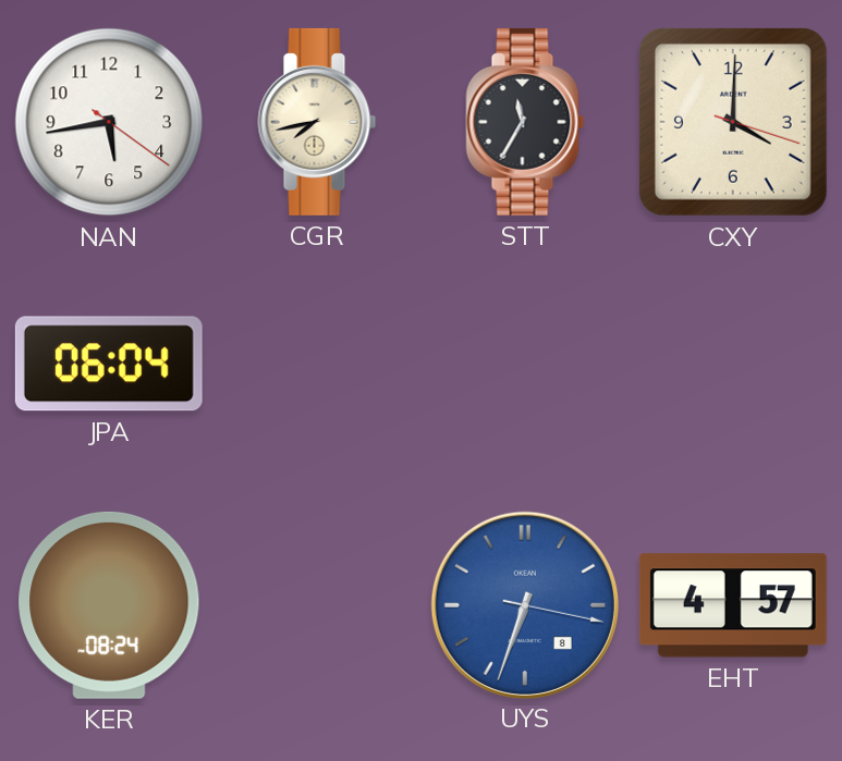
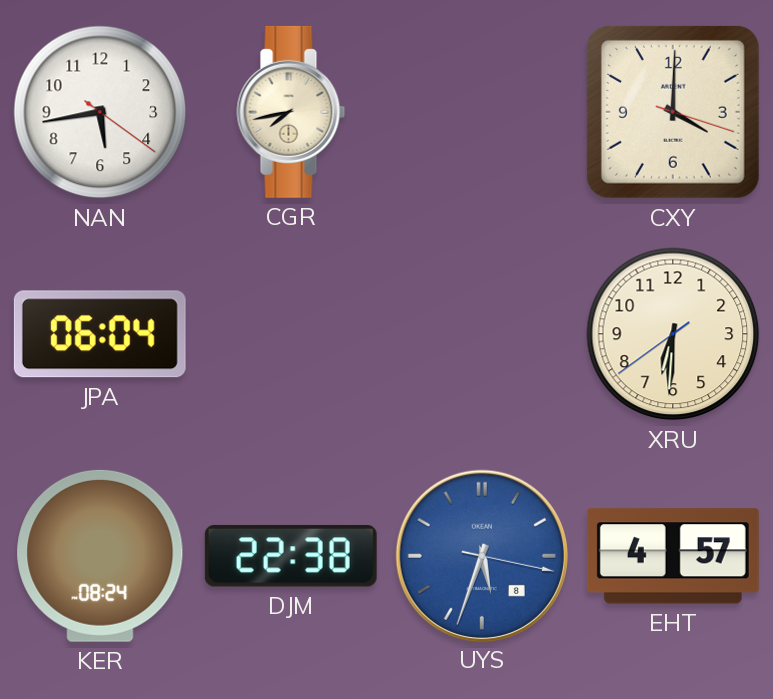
STT: 11:35 -> none (525, 122)
XRU: none -> 6:30 (673, 334)
DJM: none -> 22:38 (291, 556)
UYS: 6:33 -> 5:33 (481, 555)
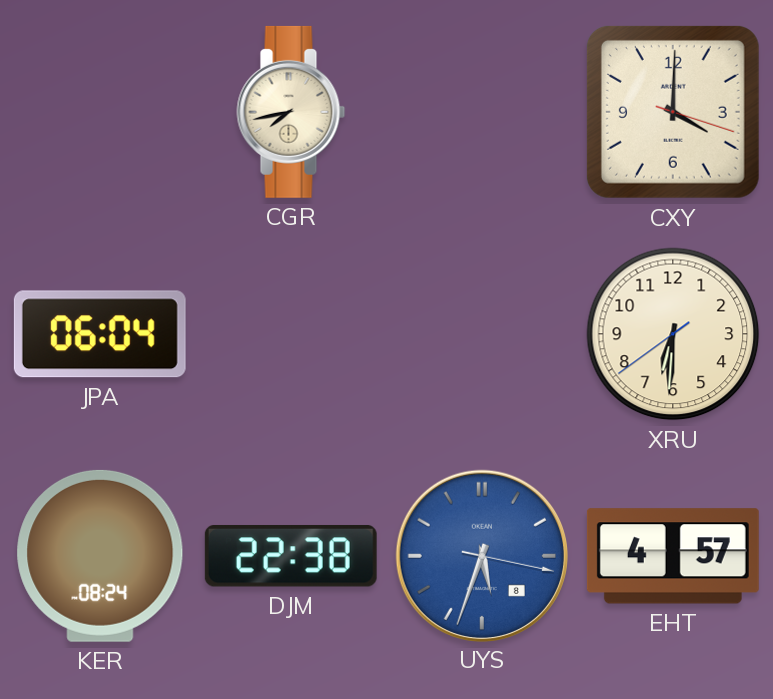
NAN: 5:43 -> none (100, 112)
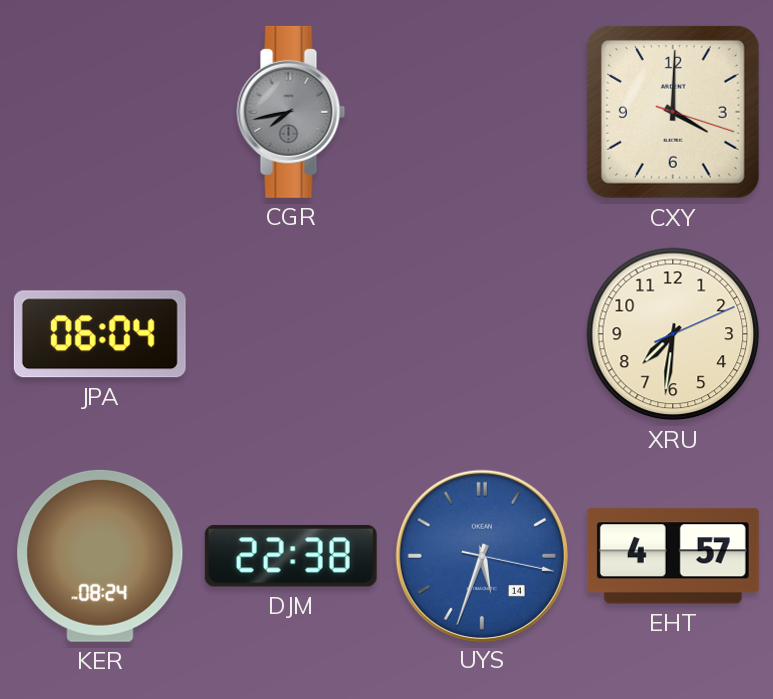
CGR dial: cream -> grey (291, 112)
XRU: 6:30 -> 7:31 (673, 334)
UYS date: 8 -> 14 (481, 555)
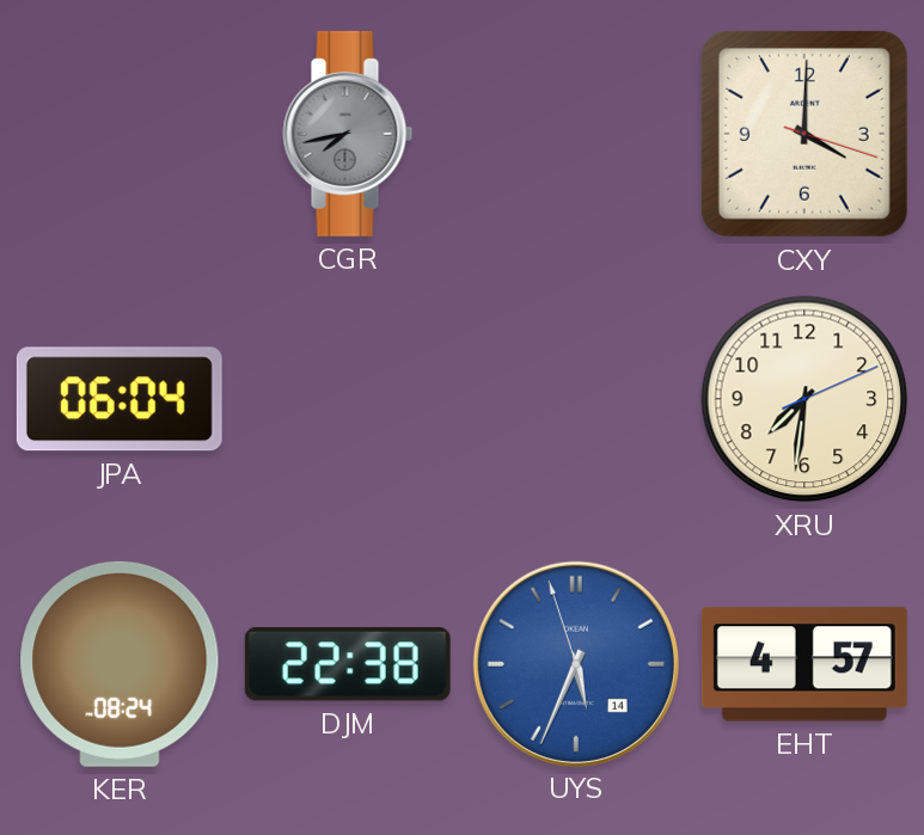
UYS: 5:33:17 -> 5:33:57 (575, 663)
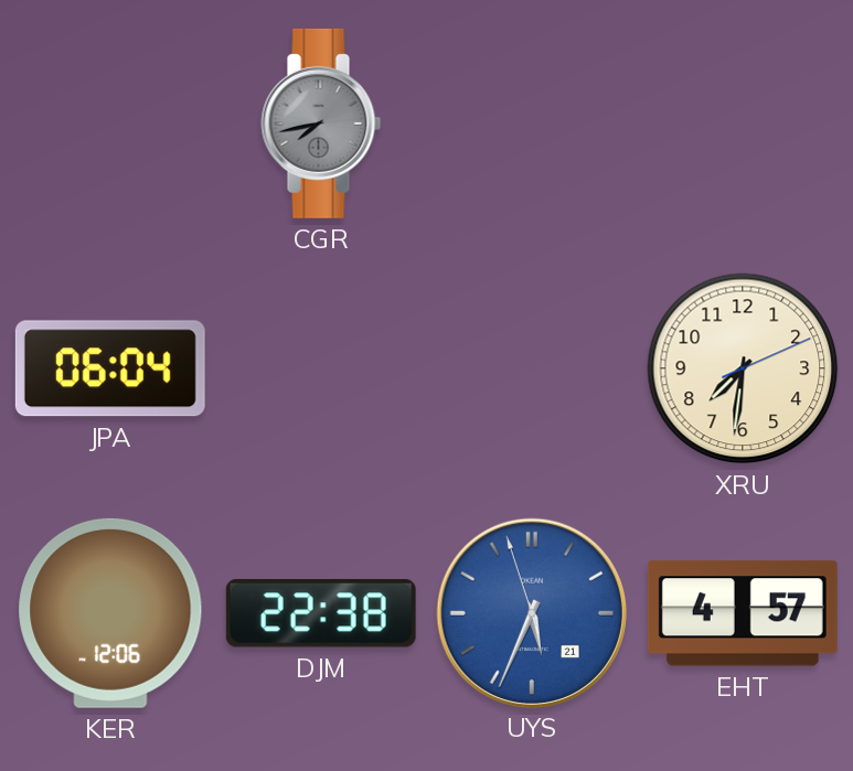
CXY: 4:00 -> none (804, 134)
KER: 08:24 -> 12:06 (110, 613)
UYS date: 14 -> 21 (531, 612)
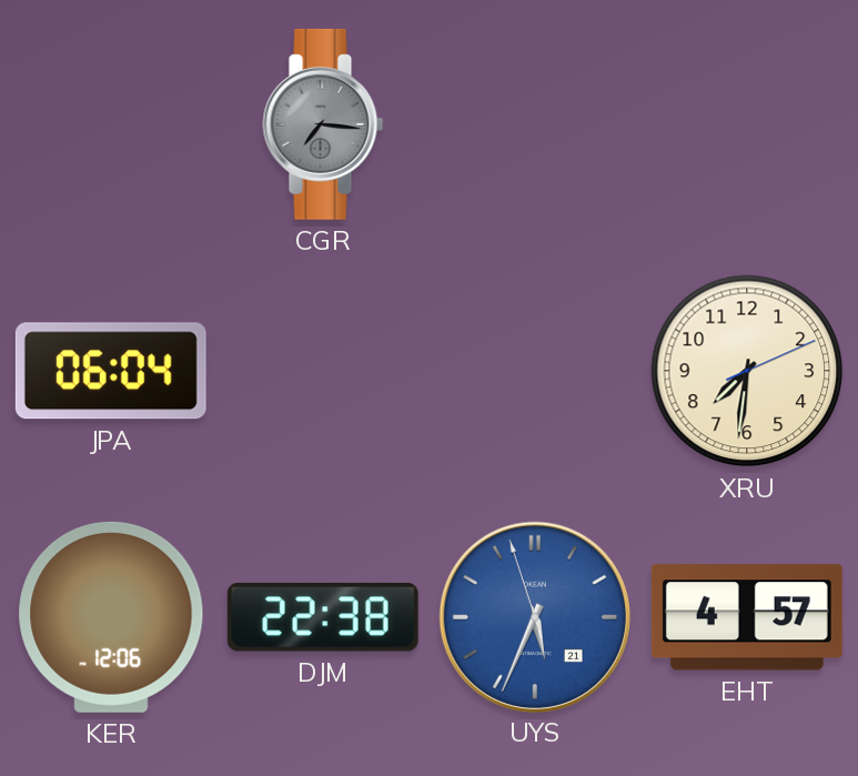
CGR: 7:43 -> 7:16 (323, 124)
